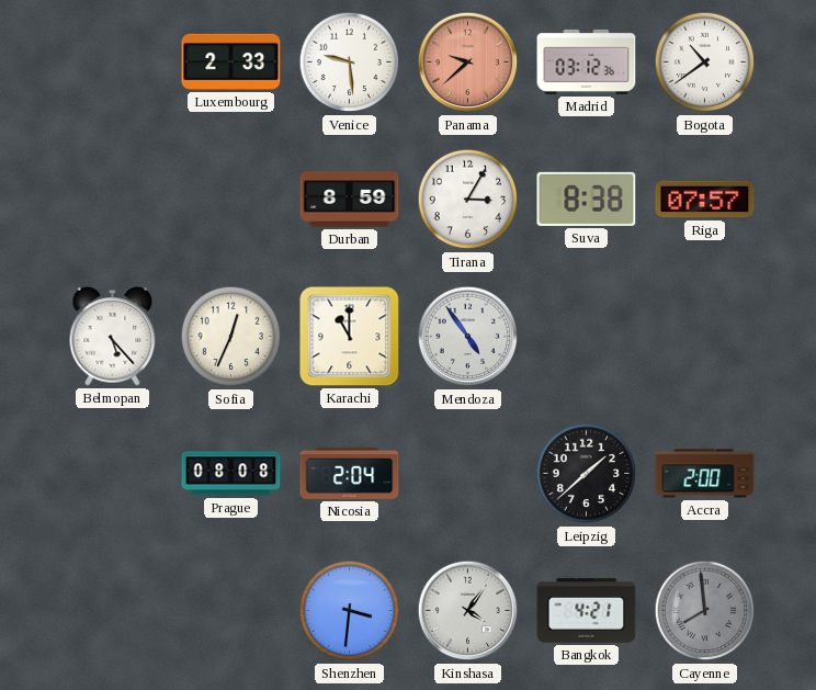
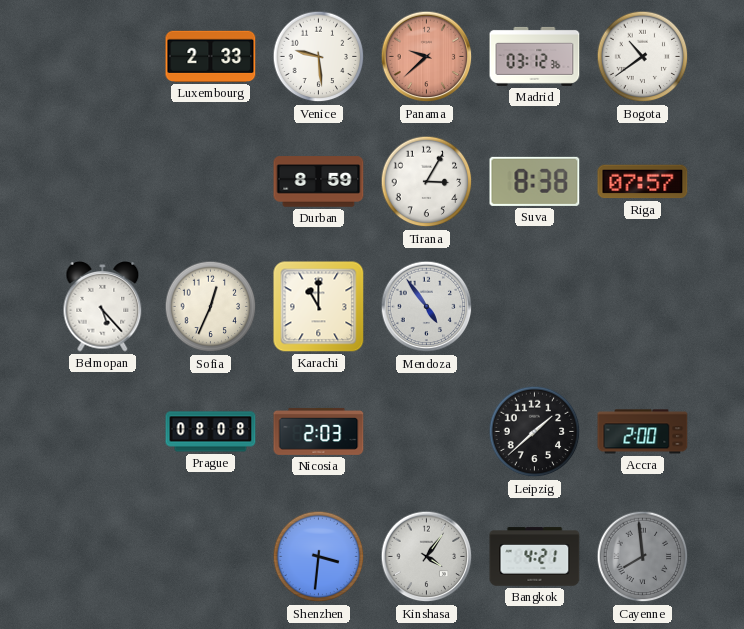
Nicosia: 2:04 -> 2:03 (319, 431)
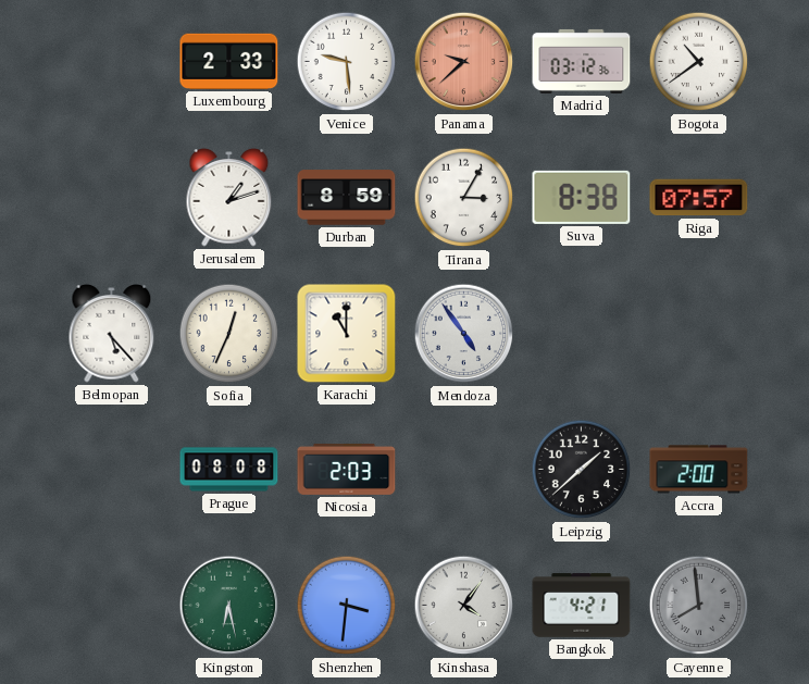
Jerusalem: none -> 1:12 (229, 198)
Kingston: none -> 6:28 (229, 606)
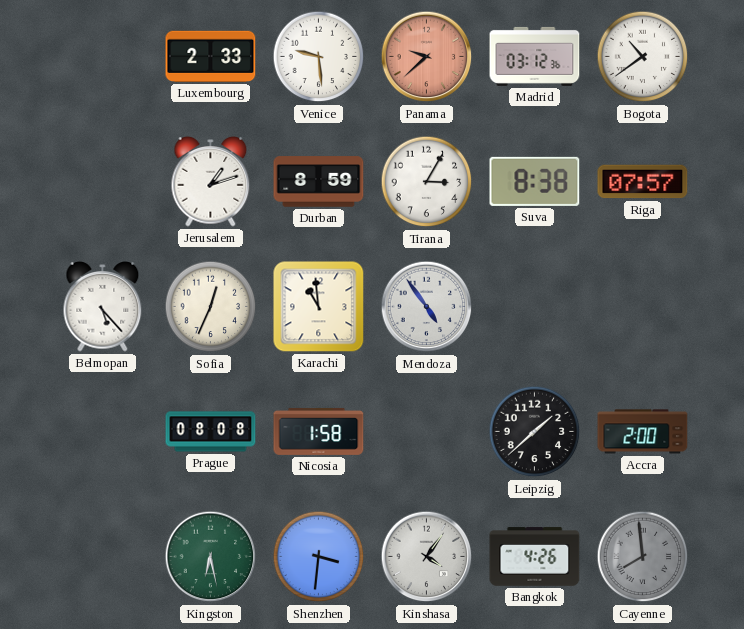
Karachi: 11:00 -> 10:59 (319, 307)
Nicosia: 2:03 -> 1:58 (319, 431)
Bangkok: 4:21 -> 4:26 (535, 557)
